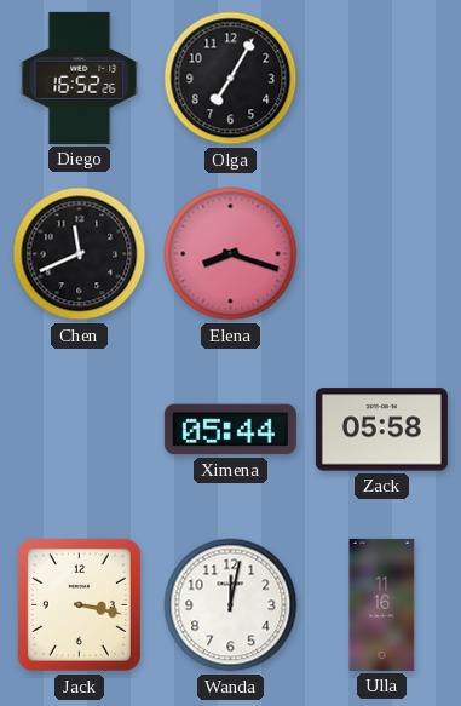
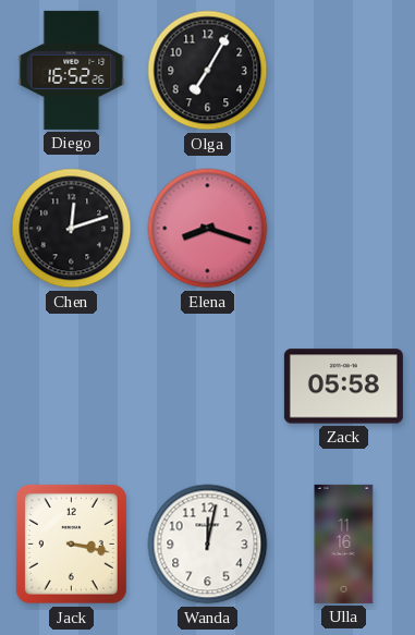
Chen: 11:41 -> 12:12 (72, 229)
Ximena: 05:44 -> none (230, 430)
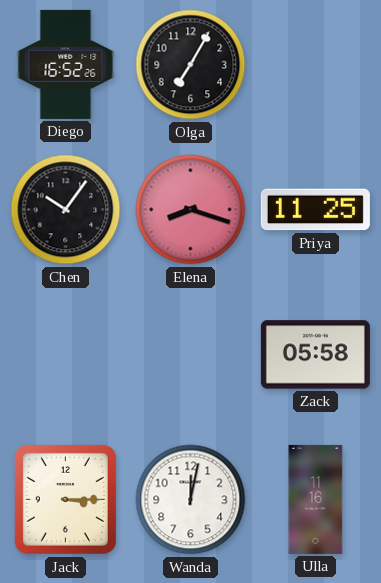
Chen: 12:12 -> 10:06 (66, 210)
Priya: none -> 11:25 (315, 210)
Jack: 3:17 -> 3:15 (65, 499)
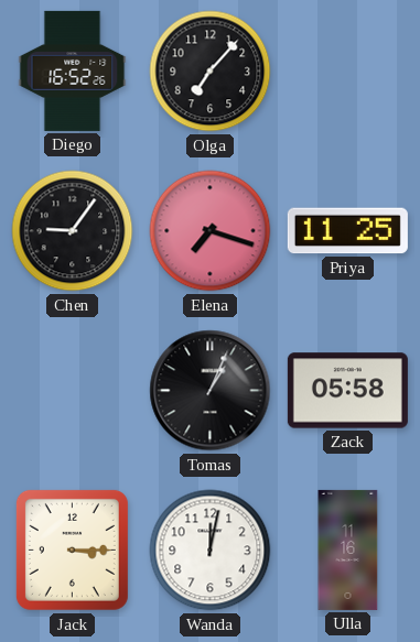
Olga: 7:05 -> 7:07 (211, 72)
Chen: 10:06 -> 9:06 (73, 231)
Elena: 8:18 -> 7:18 (211, 231)
Tomas: none -> 1:04 (211, 391)
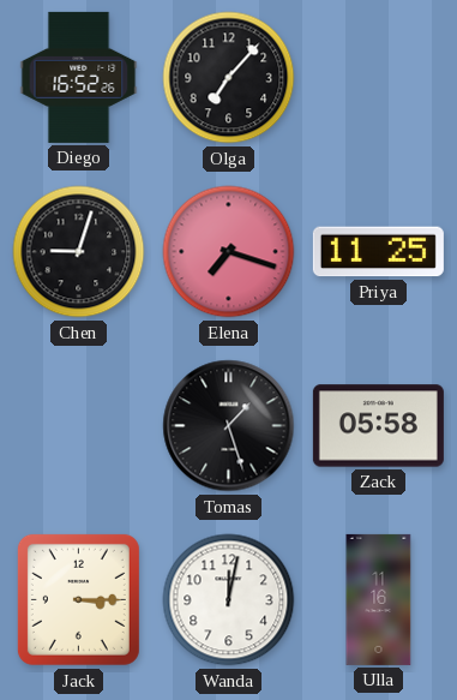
Chen: 9:06 -> 9:03 (79, 252)
Tomas: 1:04 -> 1:27 (229, 426)
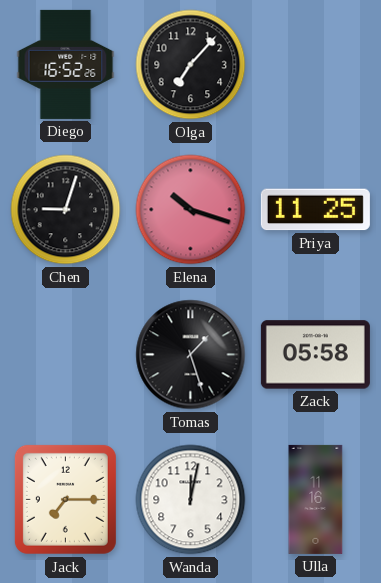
Elena: 7:18 -> 10:18 (191, 210)
Jack: 3:15 -> 7:15 (65, 499)
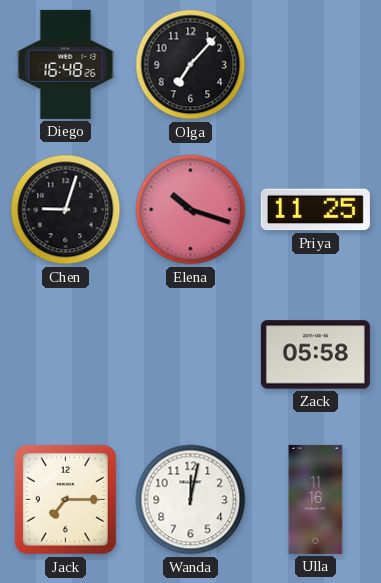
Diego: 16:52 -> 16:48 (66, 64)
Tomas: 1:27 -> none (191, 355)
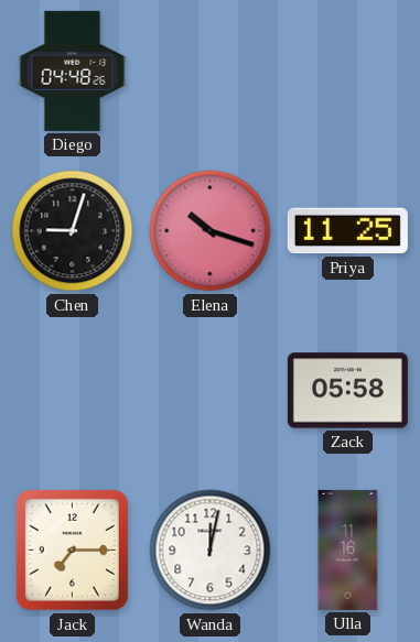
Diego: 16:48 -> 04:48 (73, 70)
Olga: 7:07 -> none (191, 65)
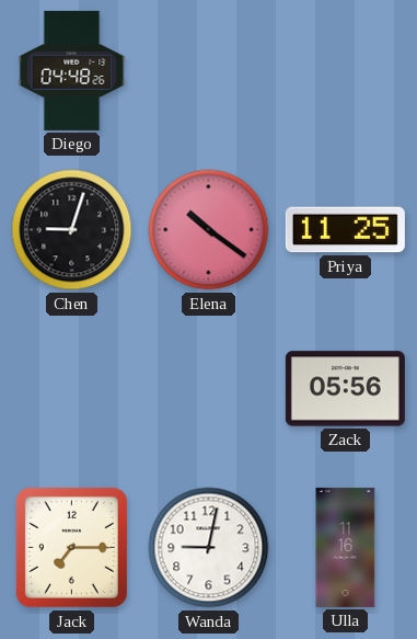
Elena: 10:18 -> 10:21 (209, 230)
Zack: 05:58 -> 05:56 (345, 389)
Wanda: 12:02 -> 9:02 (209, 548)
